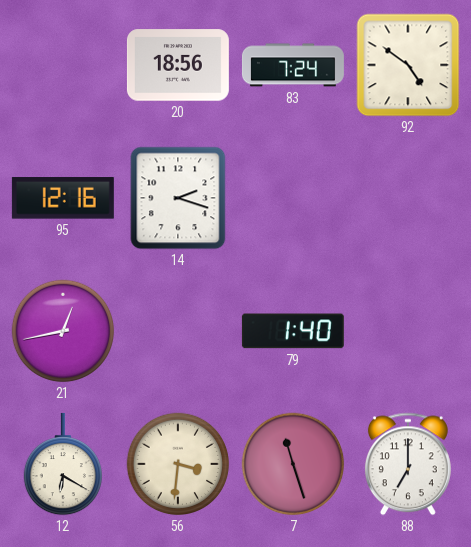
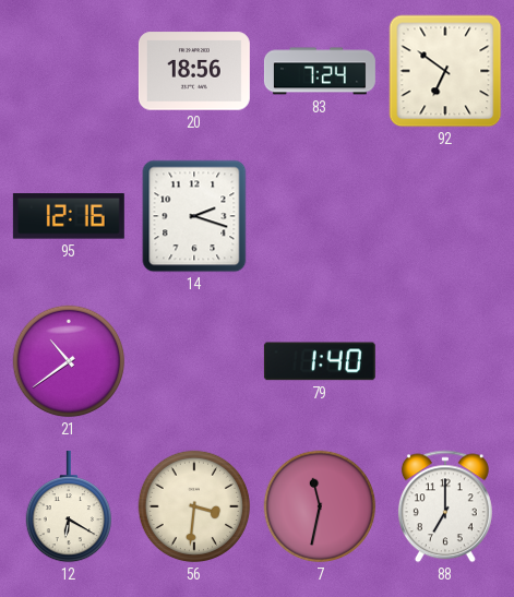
92: 4:51 -> 6:51 (445, 71)
21: 12:43 -> 10:39 (69, 361)
7: 11:27 -> 11:32 (320, 506)
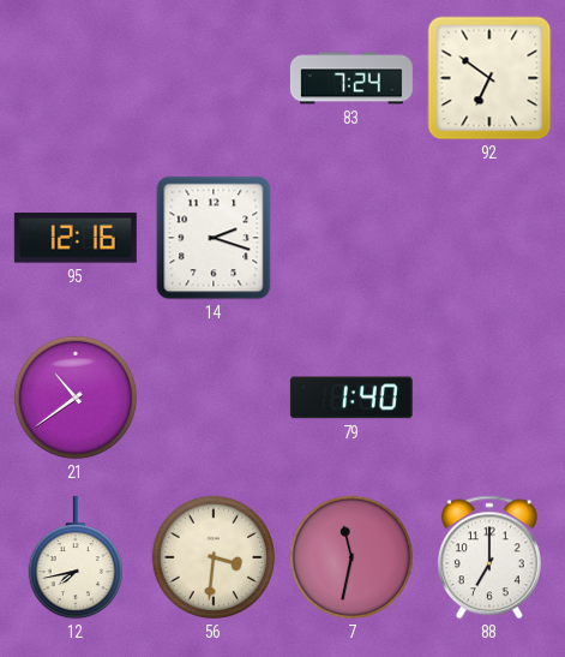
20: 18:56 -> none (194, 71)
12: 6:20 -> 7:43 (74, 557)
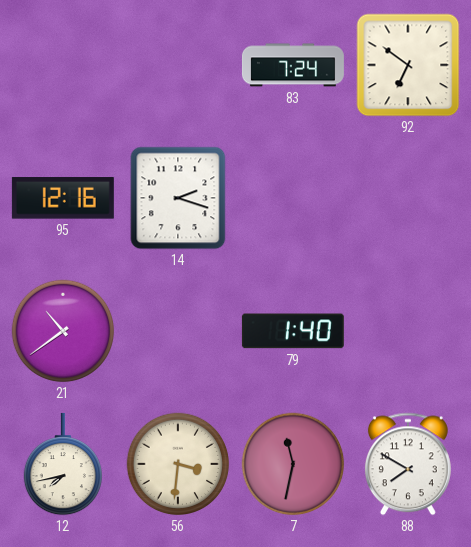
88: 7:00 -> 7:50 (408, 464)
